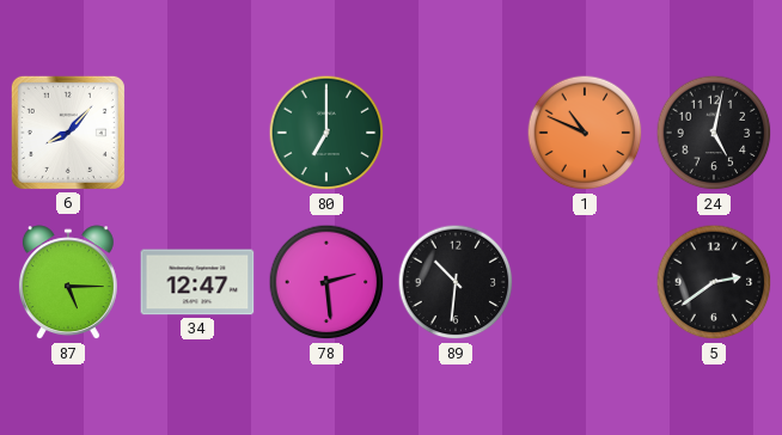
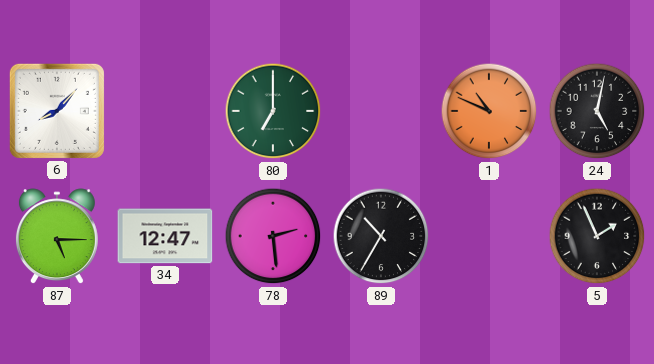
89: 10:31 -> 10:35 (381, 236)
5: 2:39 -> 1:56 (597, 236)
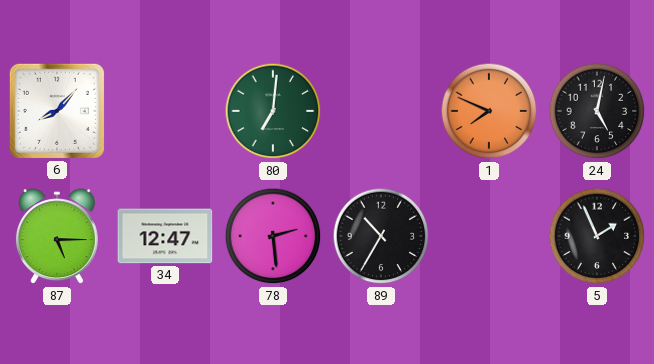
80: 7:00 -> 7:01 (273, 111)
1: 10:49 -> 7:49 (489, 111)
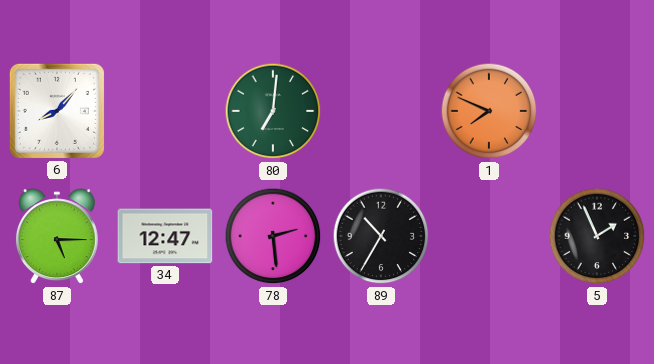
24: 5:02 -> none (597, 111)
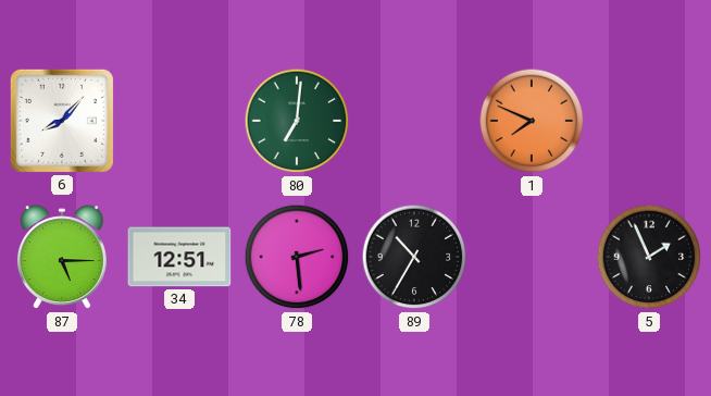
34: 12:47 -> 12:51 (179, 257)
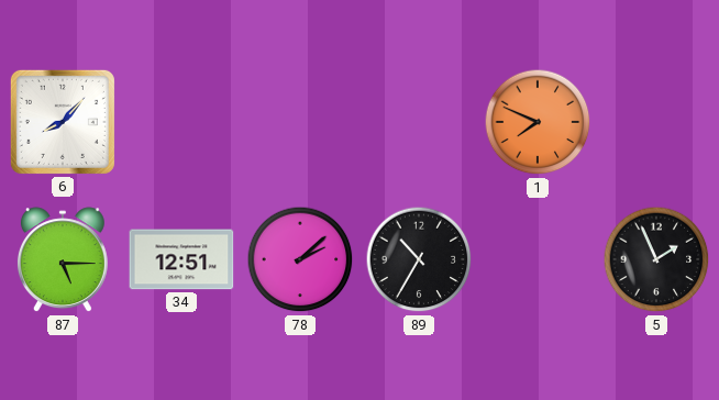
80: 7:01 -> none (297, 121)
78: 2:29 -> 2:08 (300, 259)
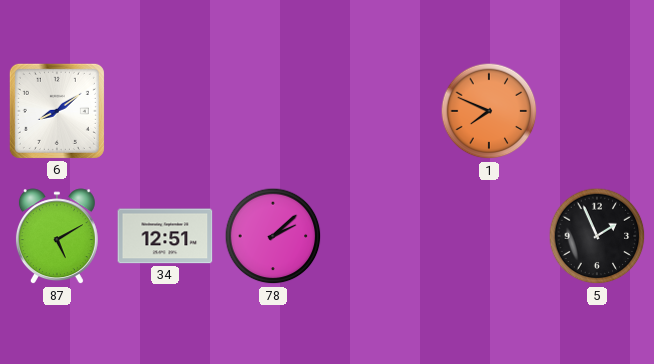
6: 8:07 -> 8:09 (57, 111)
87: 5:15 -> 5:10 (57, 237)
89: 10:35 -> none (419, 259)
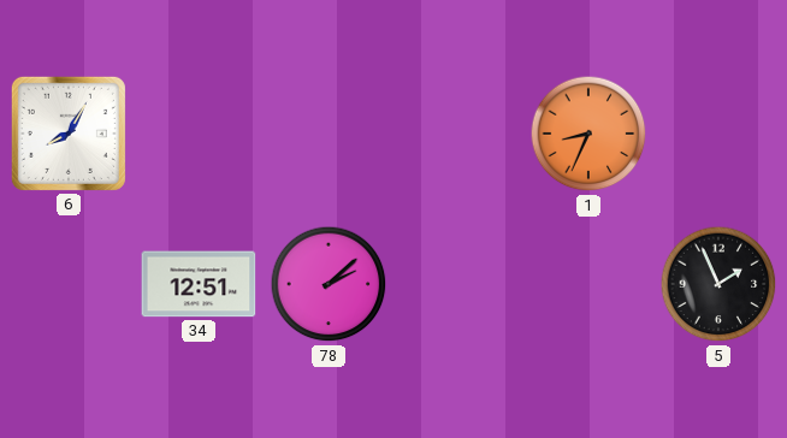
6: 8:09 -> 8:05 (69, 134)
1: 7:49 -> 8:34 (588, 134)
87: 5:10 -> none (57, 237)
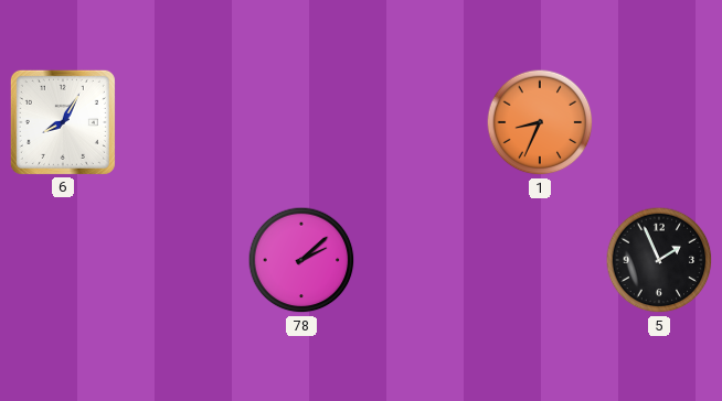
34: 12:51 -> none (199, 284)
